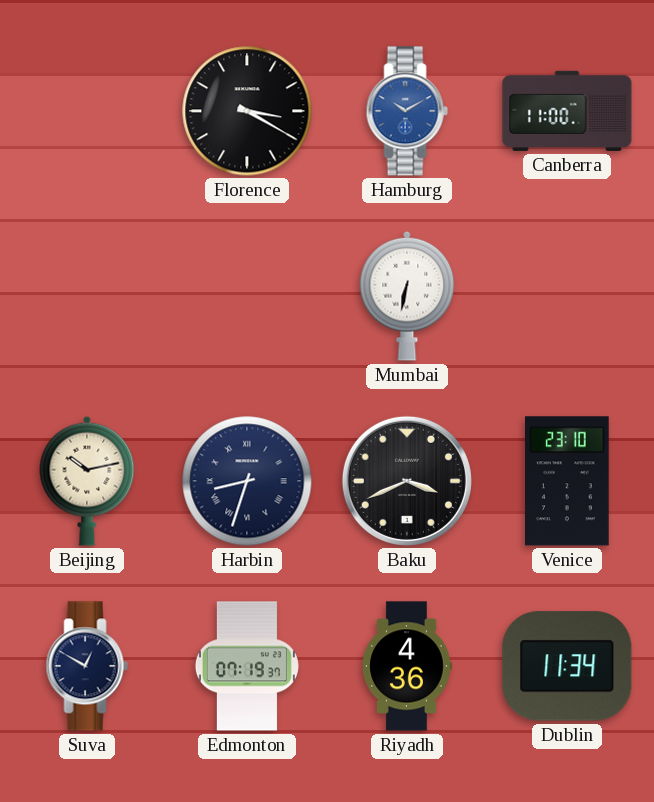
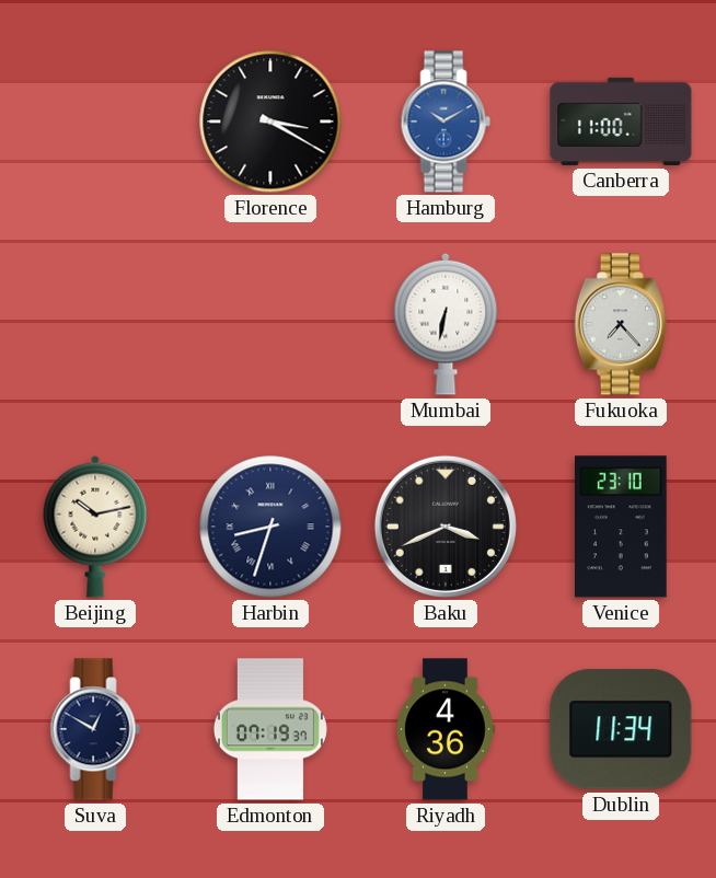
Fukuoka: none -> 7:23 (621, 324)
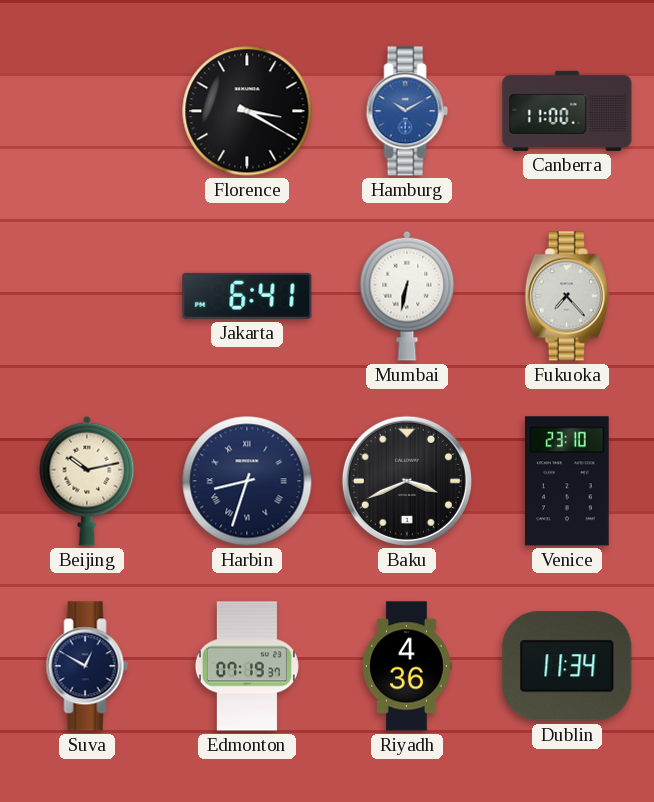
Jakarta: none -> 6:41 (247, 296)
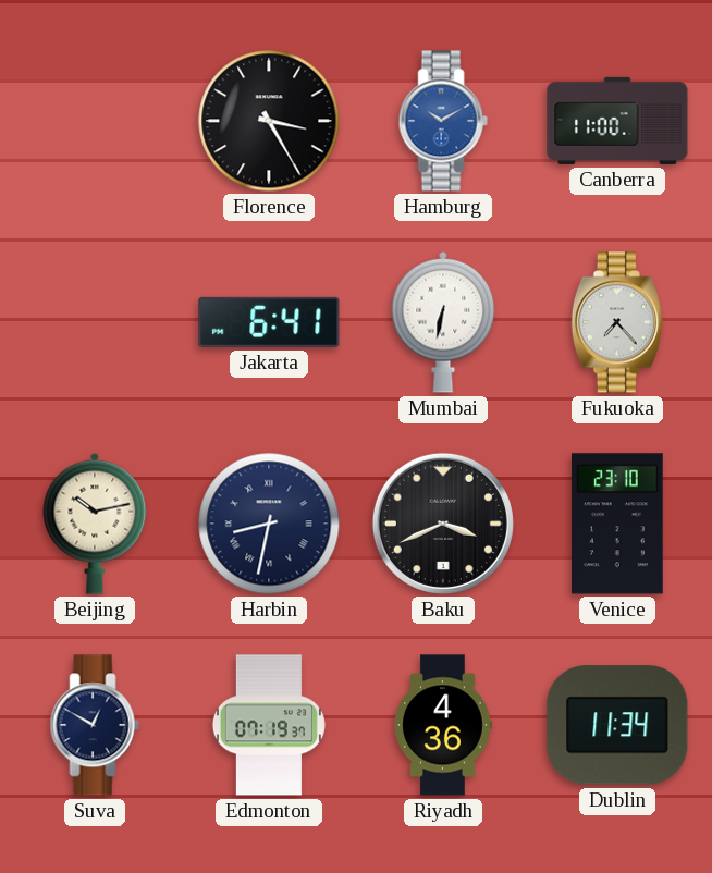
Florence: 3:20 -> 3:25 (269, 121)
Harbin: 8:33 -> 8:32 (269, 524)
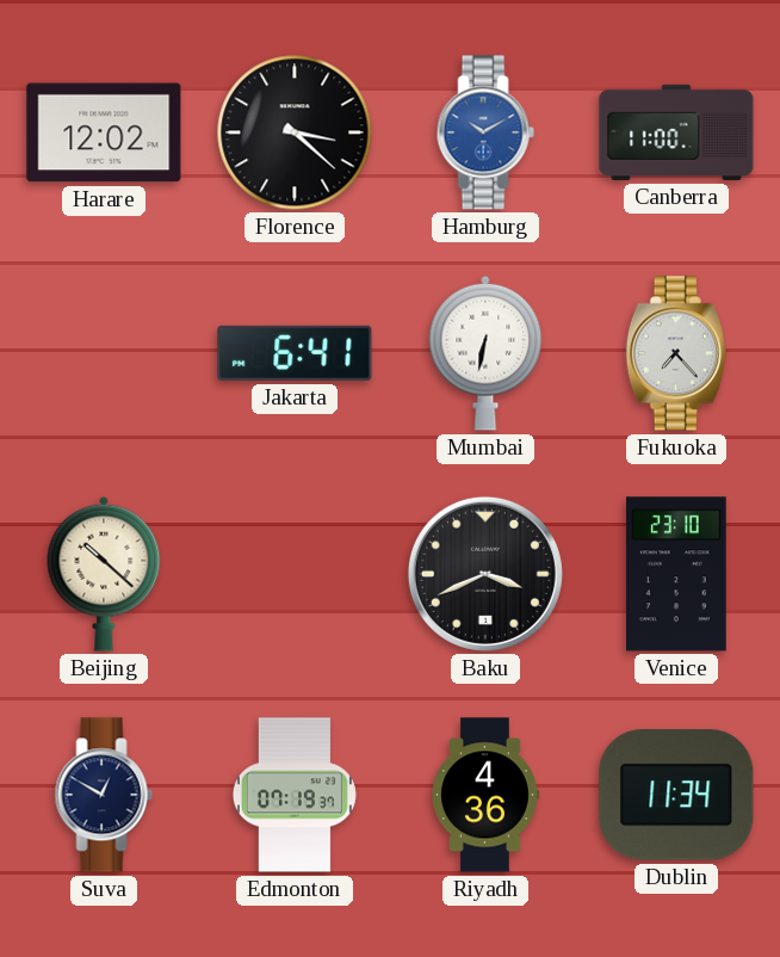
Harare: none -> 12:02 (104, 132)
Florence: 3:25 -> 3:22 (295, 132)
Beijing: 10:13 -> 10:22 (104, 574)
Harbin: 8:32 -> none (269, 524)
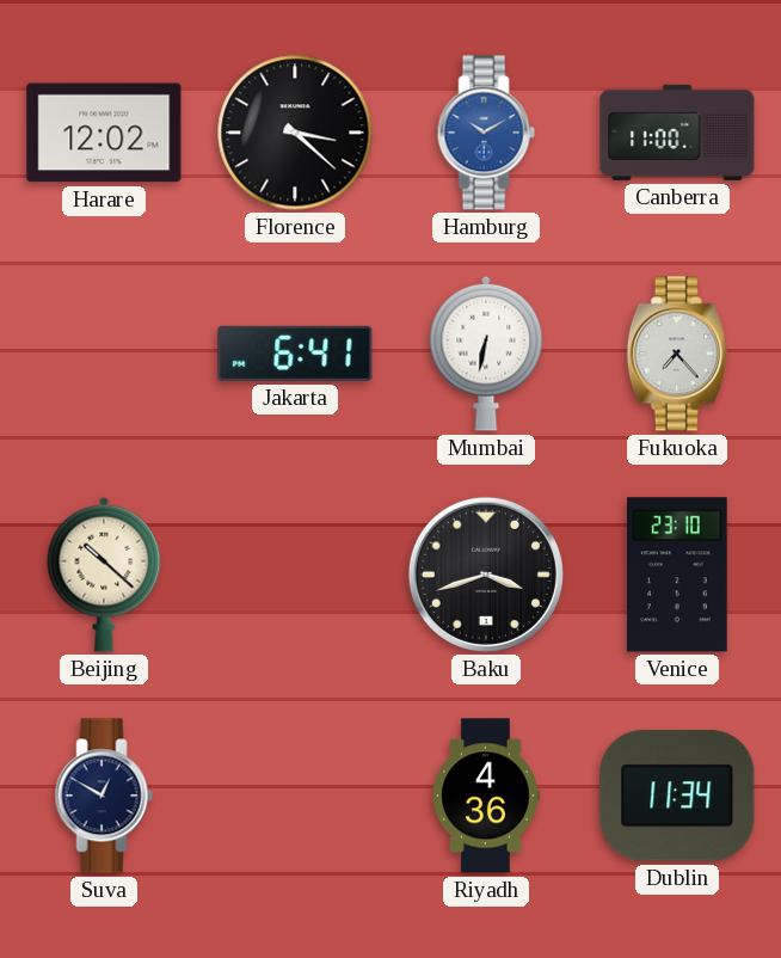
Baku: 3:41 -> 3:42 (486, 575)
Edmonton: 07:19 -> none (295, 795)
